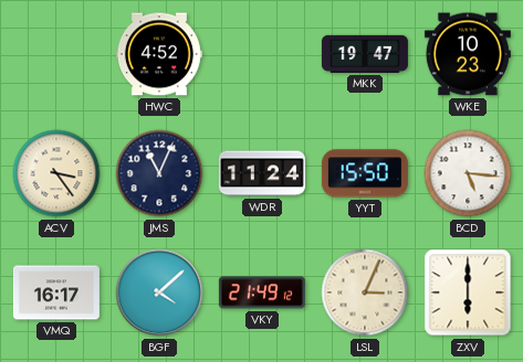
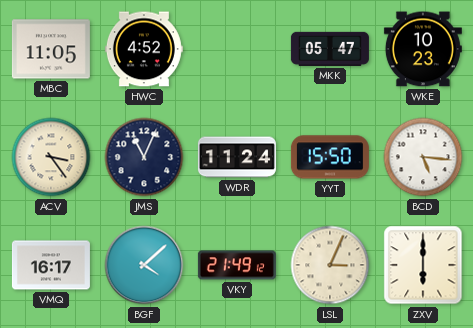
MBC: none -> 11:05 (51, 49)
MKK: 19:47 -> 05:47 (330, 49)
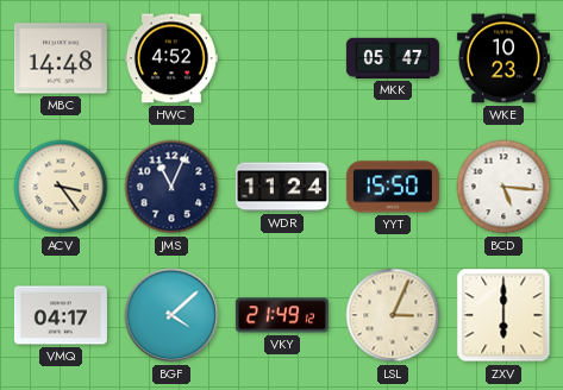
MBC: 11:05 -> 14:48 (61, 58)
VMQ: 16:17 -> 04:17 (61, 315)
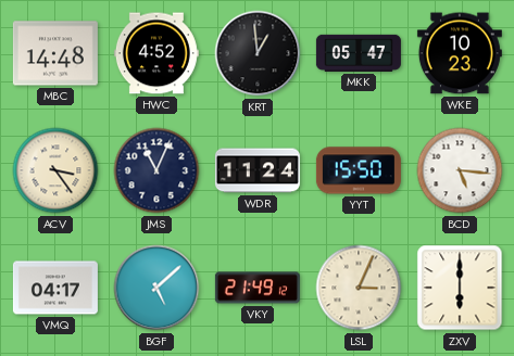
KRT: none -> 12:59 (258, 53)
BGF: 4:08 -> 5:08 (156, 288)
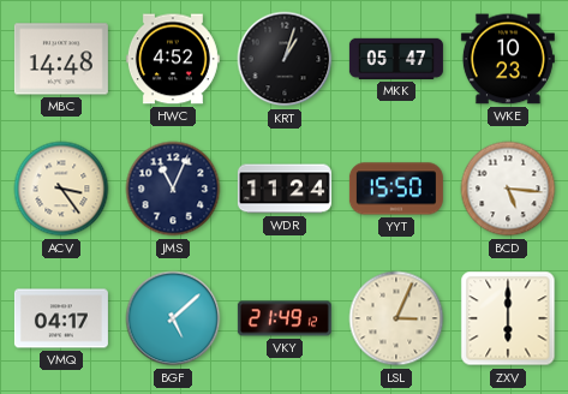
KRT: 12:59 -> 1:03 (285, 59)
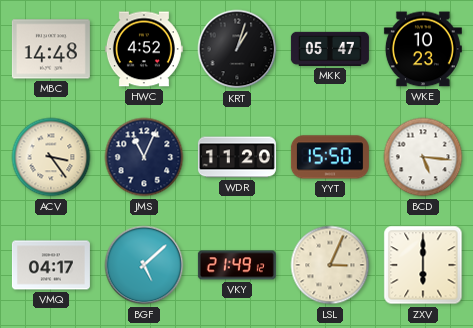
WDR: 11:24 -> 11:20 (237, 157)
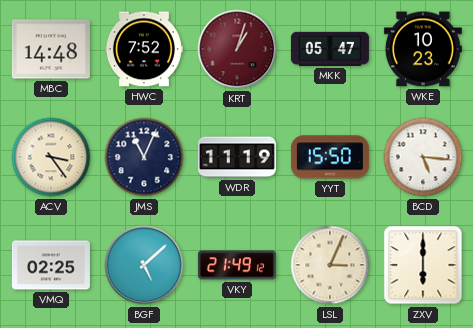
HWC: 4:52 -> 7:52 (144, 49)
KRT dial: black -> burgundy (237, 49)
WDR: 11:20 -> 11:19 (237, 157)
VMQ: 04:17 -> 02:25 (51, 265)
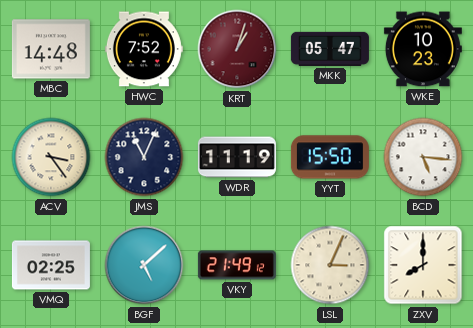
ZXV: 6:00 -> 8:00 (423, 265)
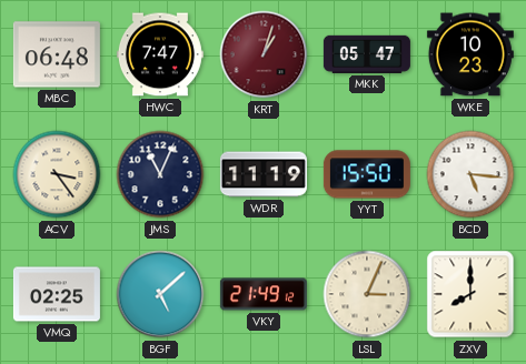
MBC: 14:48 -> 06:48 (57, 54)
HWC: 7:52 -> 7:47 (160, 54)
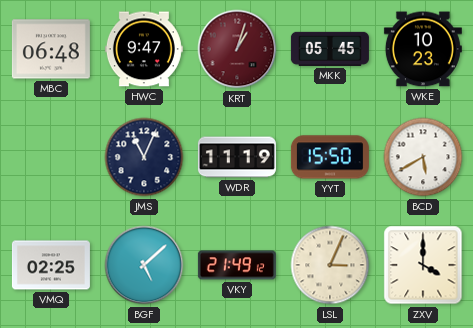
HWC: 7:47 -> 9:47 (144, 49)
MKK: 05:47 -> 05:45 (330, 49)
ACV: 3:24 -> none (57, 174)
BCD: 5:16 -> 5:40 (423, 157)
ZXV: 8:00 -> 4:00 (423, 265)
